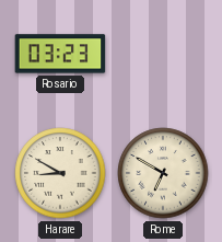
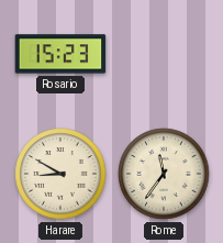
Rosario: 03:23 -> 15:23 (60, 54)
Rome: 6:50 -> 11:36 (164, 174)
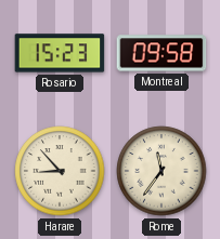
Montreal: none -> 09:58 (161, 53)
Harare: 8:50 -> 8:53 (60, 171)
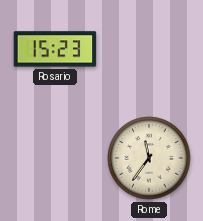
Montreal: 09:58 -> none (161, 53)
Harare: 8:53 -> none (60, 171)
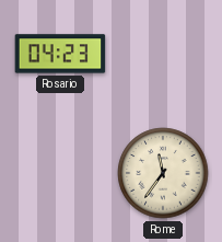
Rosario: 15:23 -> 04:23 (60, 54)
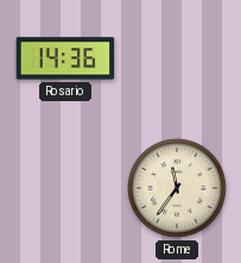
Rosario: 04:23 -> 14:36 (65, 58)
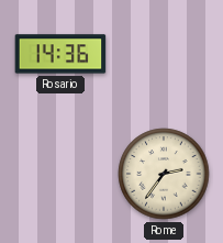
Rome: 11:36 -> 2:36 (164, 174)
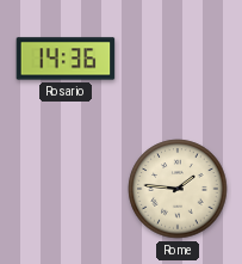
Rome: 2:36 -> 1:46 (178, 189)
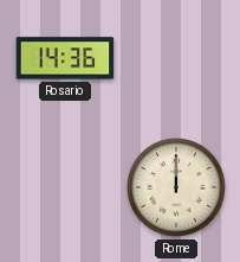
Rome: 1:46 -> 12:00 (176, 187)
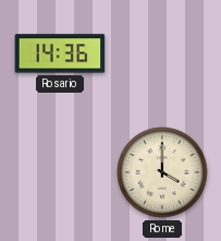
Rome: 12:00 -> 4:00 (162, 172)
